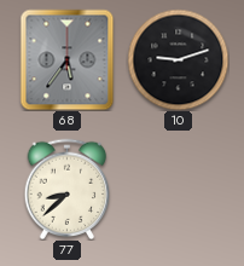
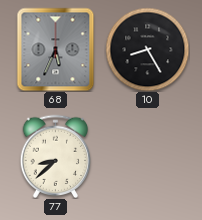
68: 5:36 -> 5:34 (56, 49)
10: 9:12 -> 8:25 (147, 49)
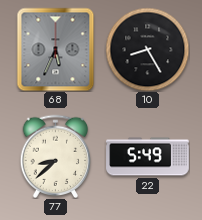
22: none -> 5:49 (148, 157)
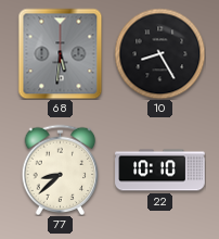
68: 5:34 -> 5:31 (61, 53)
22: 5:49 -> 10:10 (160, 171)
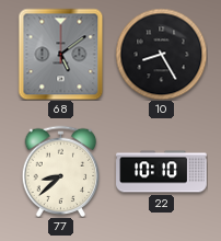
68: 5:31 -> 5:09 (61, 54)
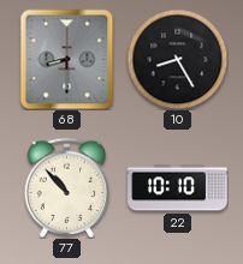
68: 5:09 -> 8:30 (67, 59)
77: 8:38 -> 10:53 (67, 187)
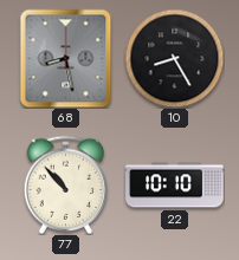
68: 8:30 -> 8:28 (66, 58)
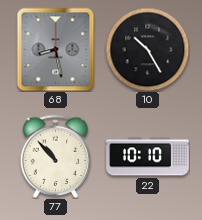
10: 8:25 -> 10:25 (147, 49)
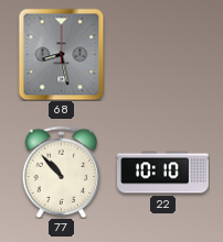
10: 10:25 -> none (147, 49)
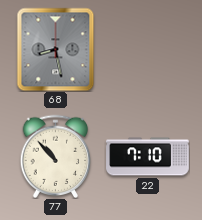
22: 10:10 -> 7:10 (148, 157)
